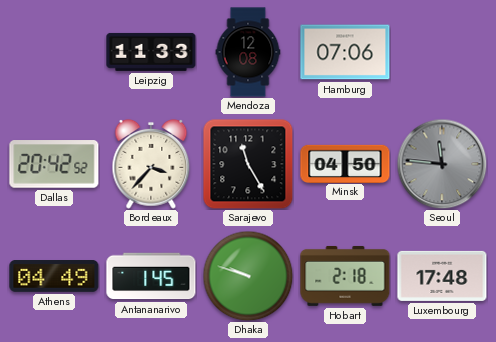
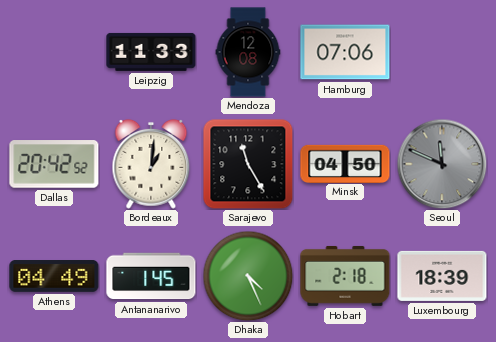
Bordeaux: 3:37 -> 1:01 (151, 164)
Seoul: 11:46 -> 11:49 (442, 164)
Dhaka: 9:48 -> 4:26 (248, 276)
Luxembourg: 17:48 -> 18:39 (442, 276)
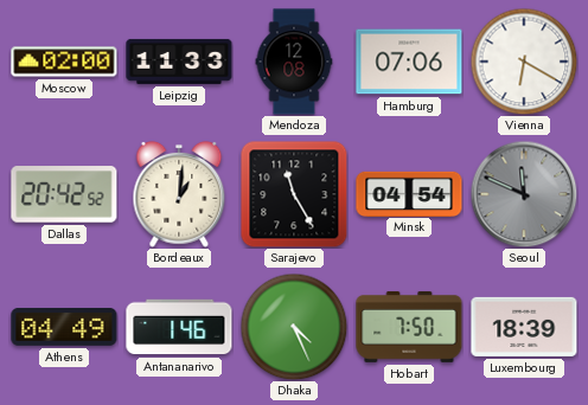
Moscow: none -> 02:00 (64, 62)
Vienna: none -> 6:20 (524, 62)
Minsk: 04:50 -> 04:54 (409, 193)
Antananarivo: 1:45 -> 1:46 (179, 327)
Hobart: 2:18 -> 7:50 (409, 327)
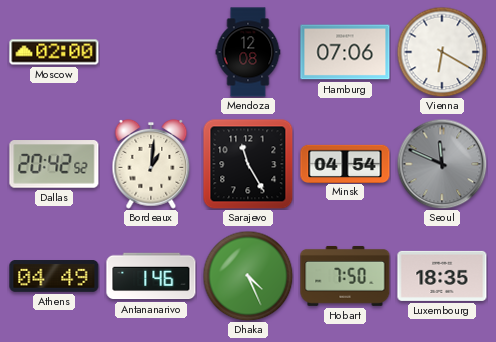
Leipzig: 11:33 -> none (179, 62)
Luxembourg: 18:39 -> 18:35 (442, 276)
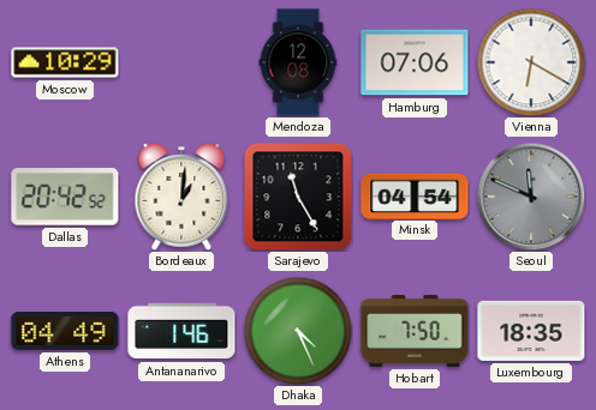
Moscow: 02:00 -> 10:29 (65, 62)
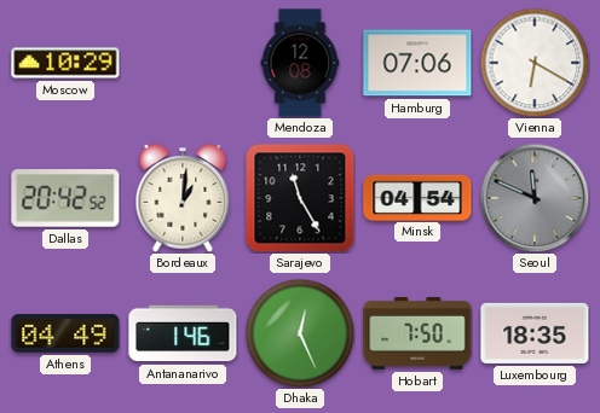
Dhaka: 4:26 -> 12:26 (300, 333)
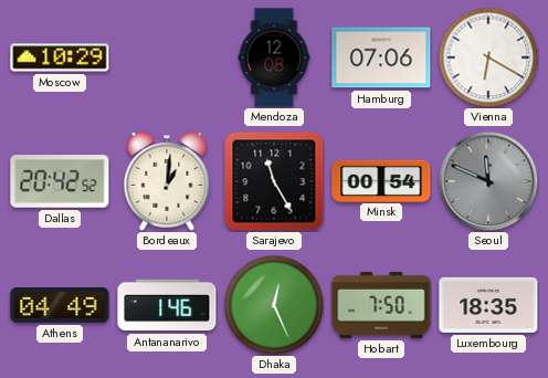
Minsk: 04:54 -> 00:54 (381, 180)
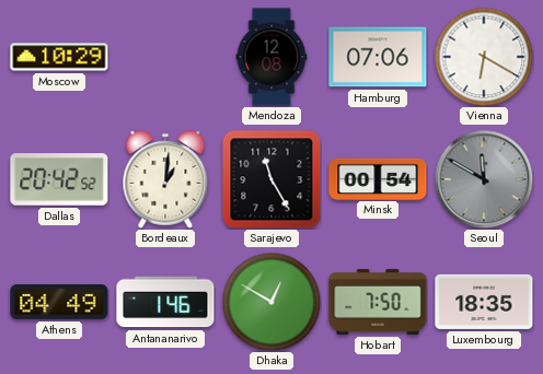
Seoul: 11:49 -> 11:50 (484, 179)
Dhaka: 12:26 -> 12:50 (271, 302)
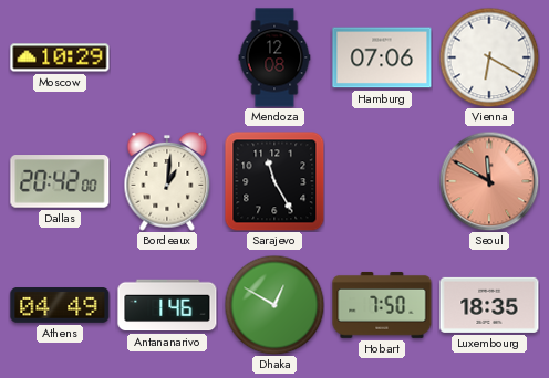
Dallas: 20:42:52 -> 20:42:00 (60, 181)
Minsk: 00:54 -> none (378, 178)
Seoul dial: grey -> salmon (489, 181)
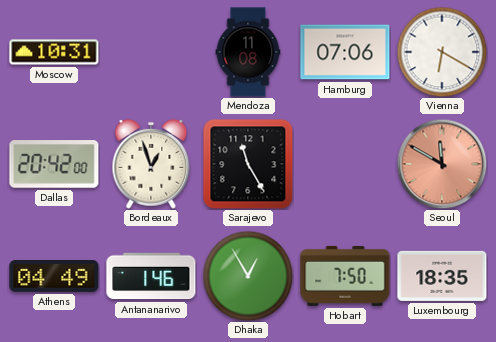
Moscow: 10:29 -> 10:31 (54, 52)
Mendoza: 12:08 -> 11:08 (248, 52)
Bordeaux: 1:01 -> 12:57 (151, 164)
Dhaka: 12:50 -> 12:55 (248, 276)
